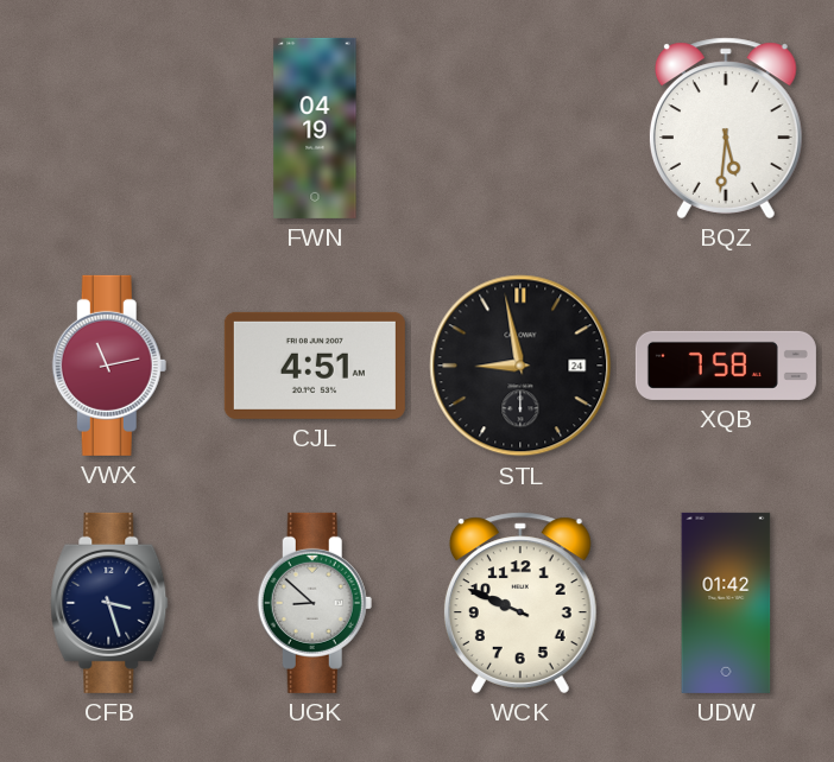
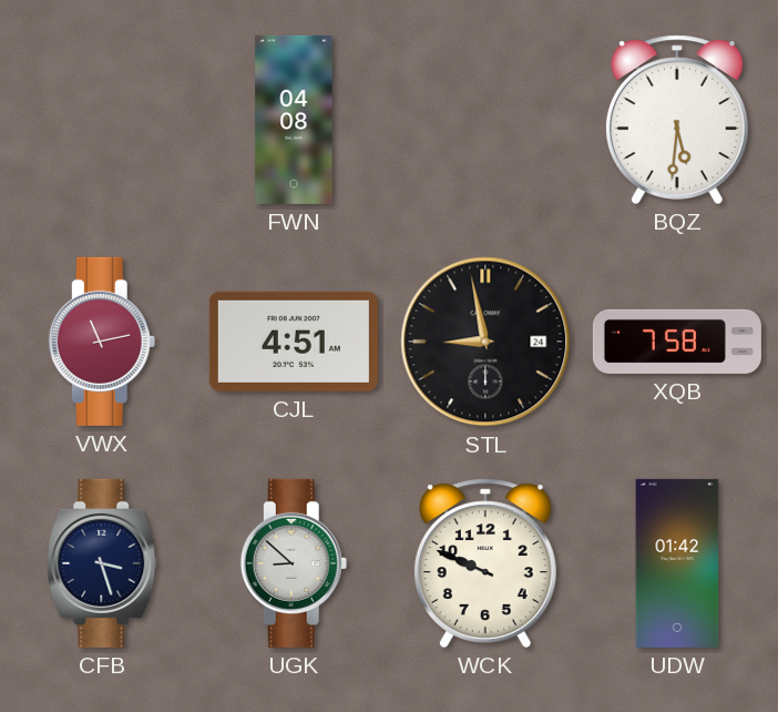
FWN: 04:19 -> 04:08 (294, 120)
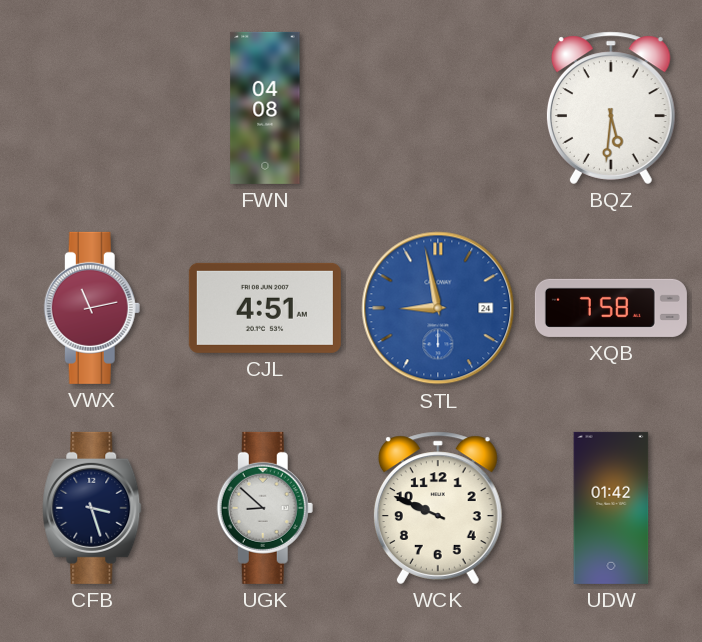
STL dial: black -> blue (438, 308)
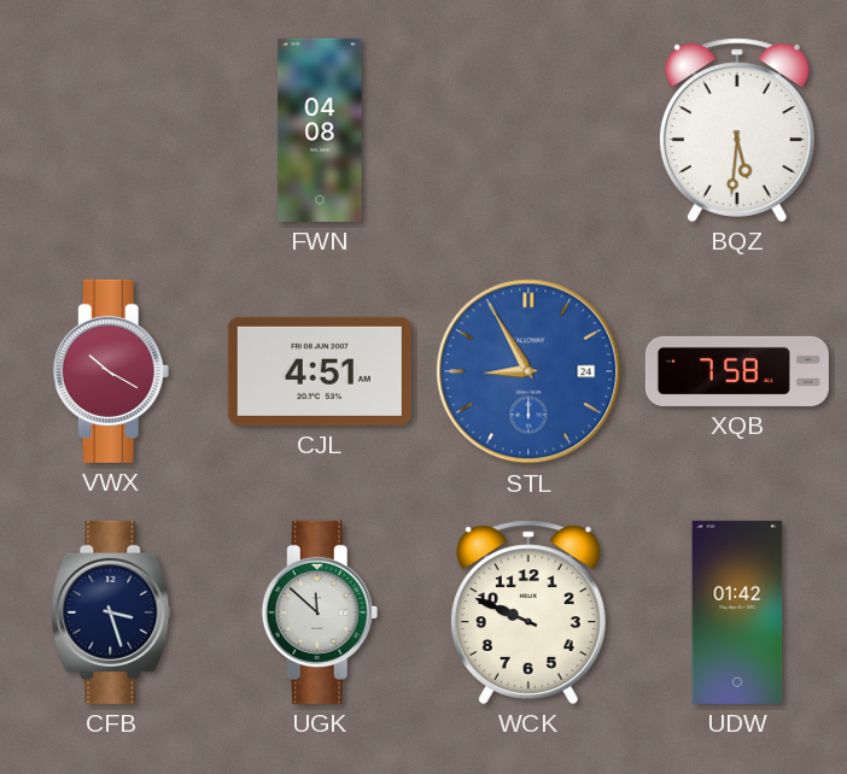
VWX: 11:13 -> 10:20 (111, 371)
STL: 8:58 -> 8:55 (528, 371)
UGK: 8:52 -> 11:52 (320, 612)
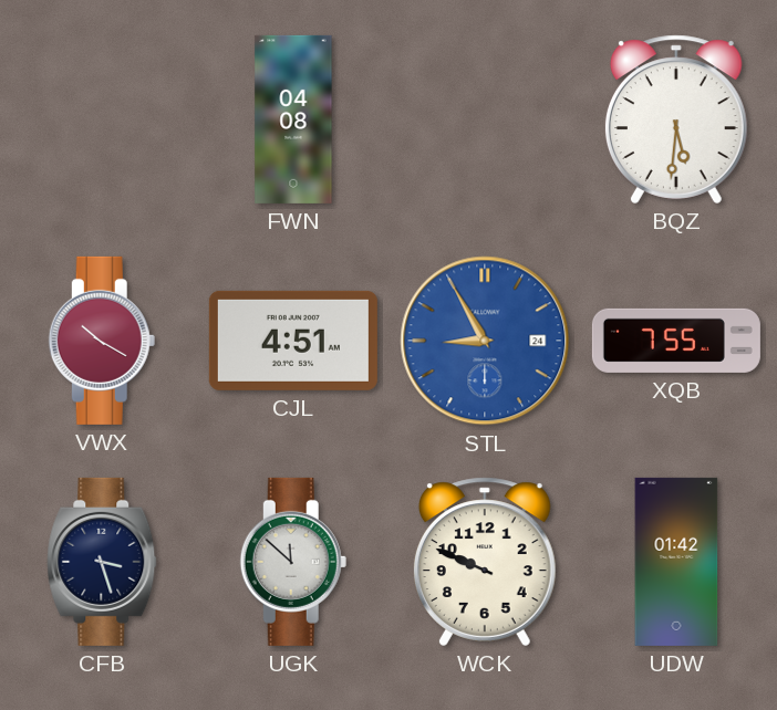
XQB: 7:58 -> 7:55 (676, 341)
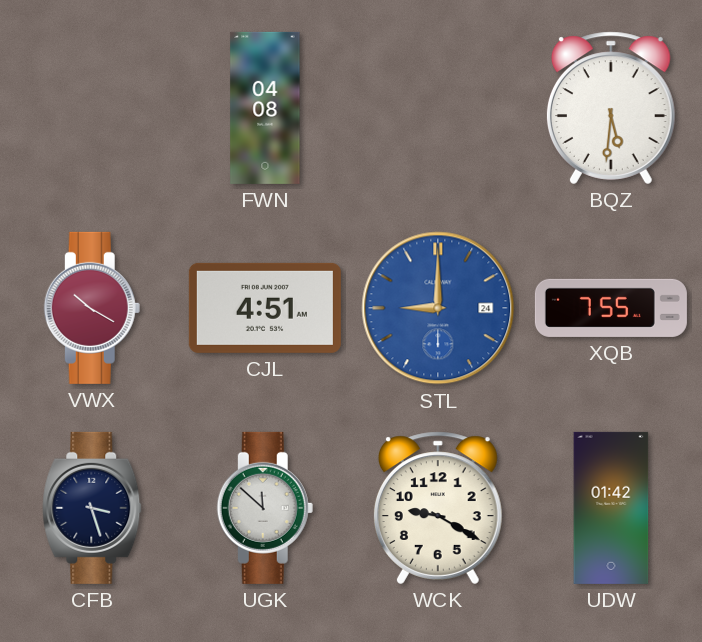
STL: 8:55 -> 9:00 (438, 308)
WCK: 9:49 -> 9:20 (438, 508)
